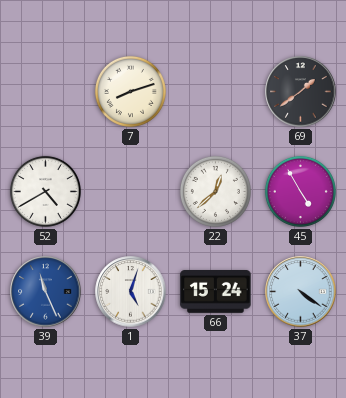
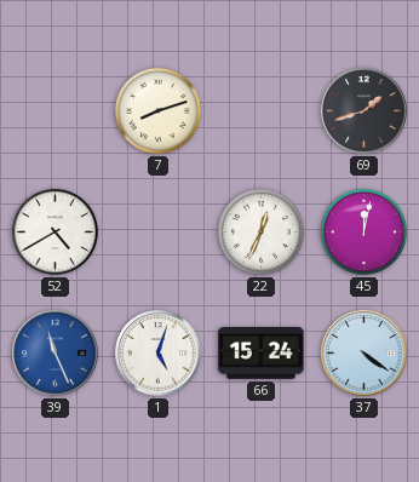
69: 1:39 -> 1:42 (365, 111)
22: 12:38 -> 12:34 (260, 231)
45: 4:55 -> 12:02 (363, 231)
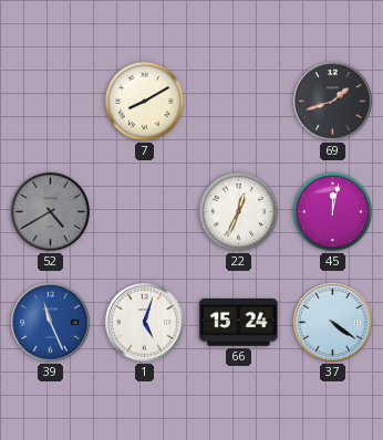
7: 8:12 -> 8:10 (144, 101)
52 dial: white -> grey (50, 211)
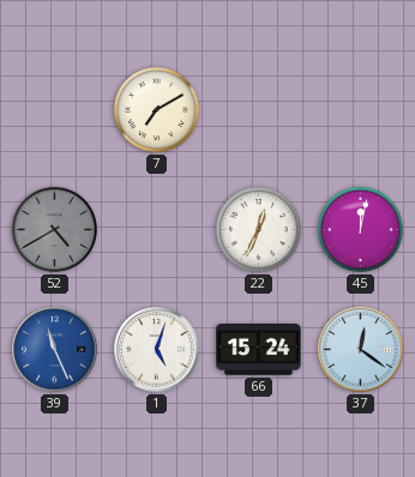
7: 8:10 -> 7:10 (156, 109)
69: 1:42 -> none (333, 102)
37: 4:21 -> 12:21 (361, 350)
